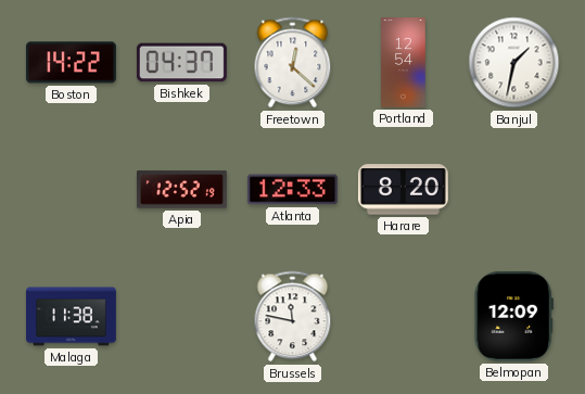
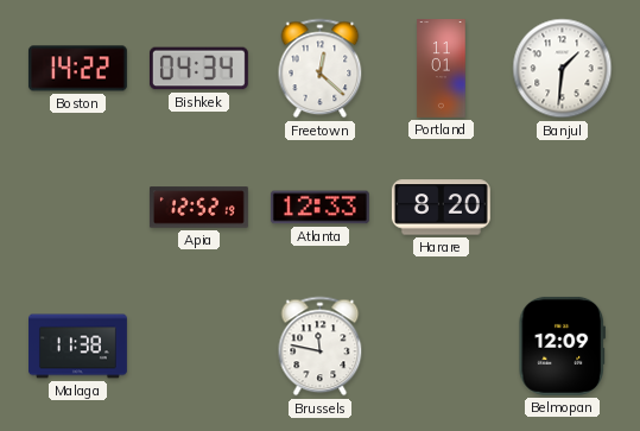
Bishkek: 04:37 -> 04:34 (198, 69)
Portland: 12:54 -> 11:01 (442, 69)
Banjul: 1:32 -> 1:31 (563, 69)
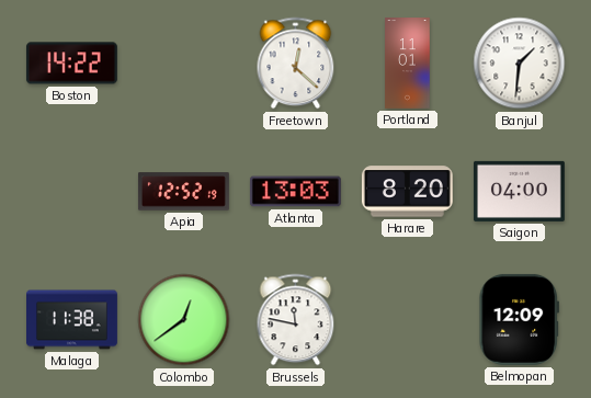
Bishkek: 04:34 -> none (198, 69)
Atlanta: 12:33 -> 13:03 (295, 192)
Saigon: none -> 04:00 (519, 191)
Colombo: none -> 12:39 (184, 320)
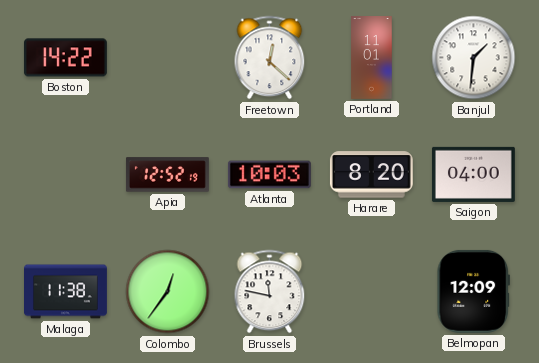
Atlanta: 13:03 -> 10:03 (269, 175)
Colombo: 12:39 -> 12:36 (168, 292)
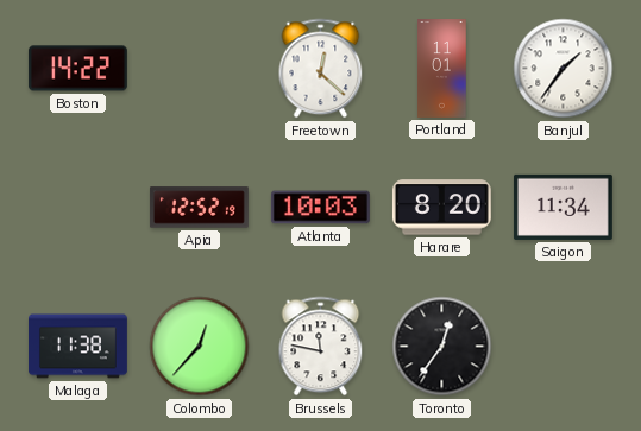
Banjul: 1:31 -> 1:36 (564, 69)
Saigon: 04:00 -> 11:34 (563, 207)
Colombo: 12:36 -> 12:37 (200, 347)
Toronto: none -> 12:36 (442, 347)
Belmopan: 12:09 -> none (473, 291)
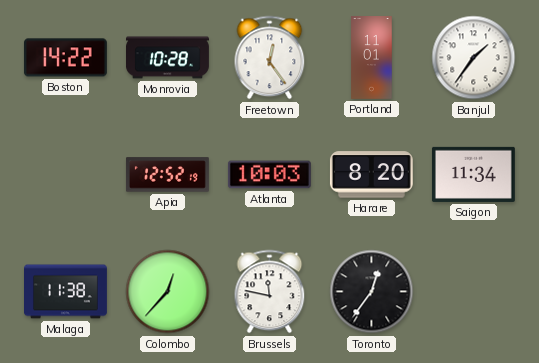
Monrovia: none -> 10:28 (168, 58)
Freetown: 12:22 -> 12:24 (270, 58)
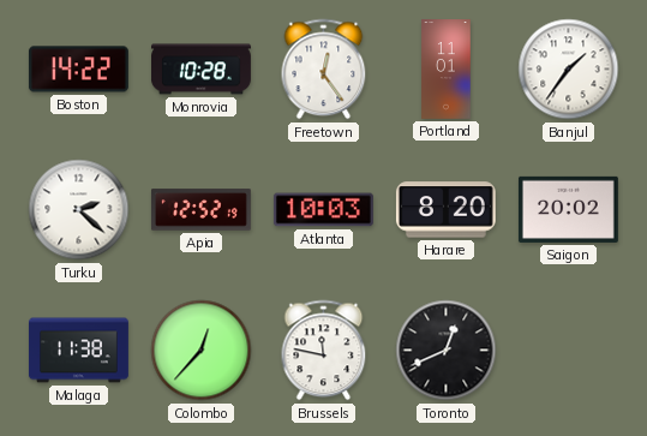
Turku: none -> 2:22 (79, 210)
Saigon: 11:34 -> 20:02 (568, 209)
Toronto: 12:36 -> 12:41 (447, 351)
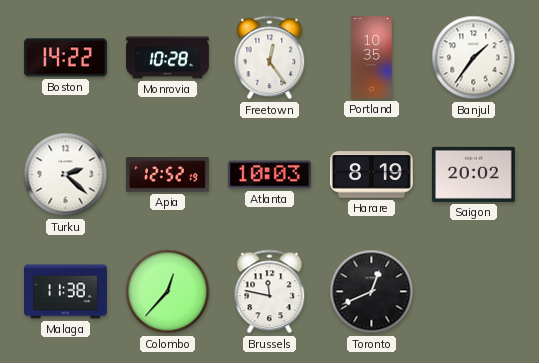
Portland: 11:01 -> 10:35 (372, 58)
Harare: 8:20 -> 8:19 (371, 175)
